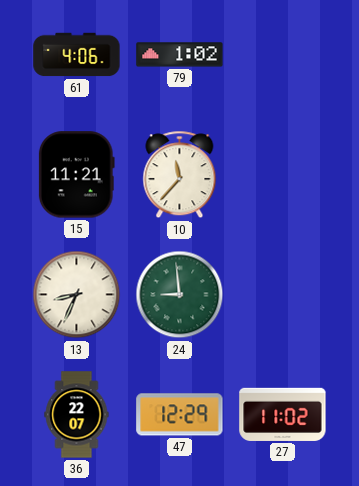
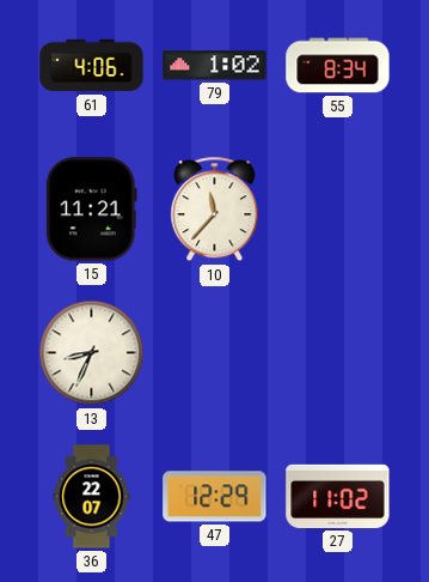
55: none -> 8:34 (338, 66)
24: 8:59 -> none (180, 295)
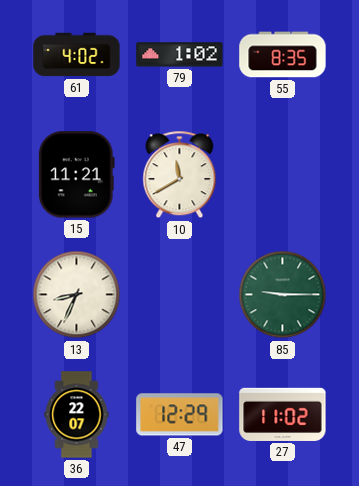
61: 4:06 -> 4:02 (77, 55)
55: 8:34 -> 8:35 (283, 55)
10: 11:37 -> 11:40 (180, 175)
85: none -> 9:15 (283, 295)
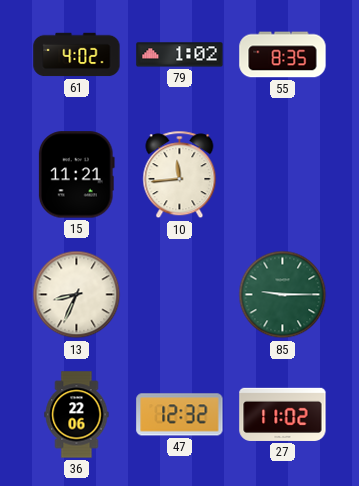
10: 11:40 -> 11:44 (180, 175)
36: 22:07 -> 22:06 (77, 415)
47: 12:29 -> 12:32 (180, 415)
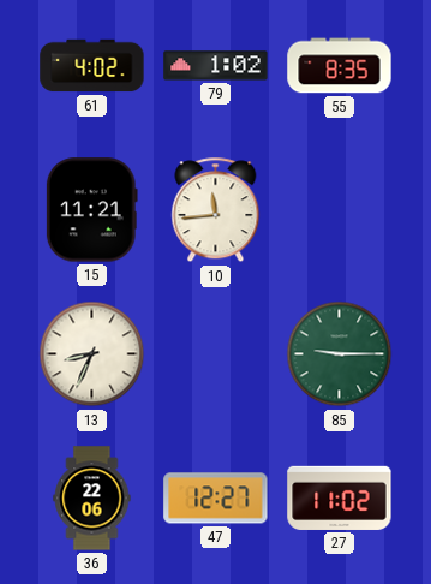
47: 12:32 -> 12:27 (216, 499)
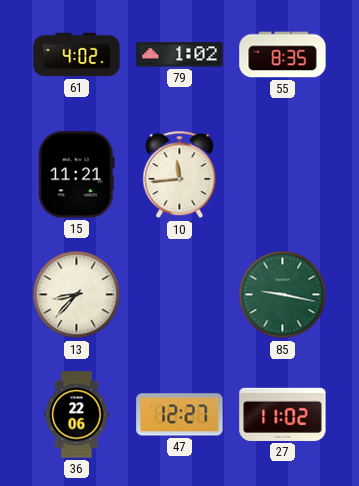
13: 8:34 -> 8:37 (77, 295)
85: 9:15 -> 9:17 (283, 295)
